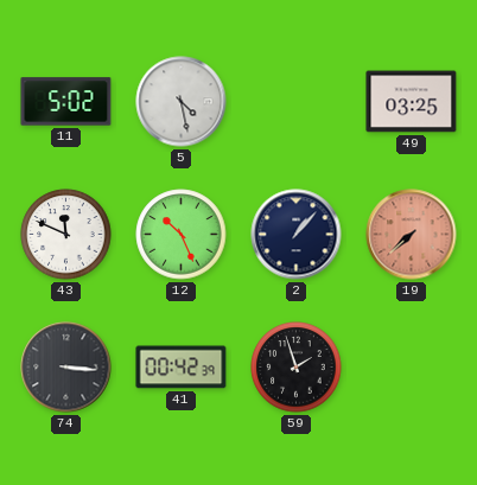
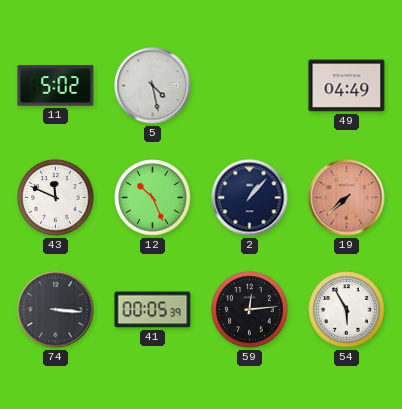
49: 03:25 -> 04:49 (347, 86)
41: 00:42 -> 00:05 (153, 310)
59: 1:57 -> 12:14 (250, 310)
54: none -> 5:55 (347, 310)
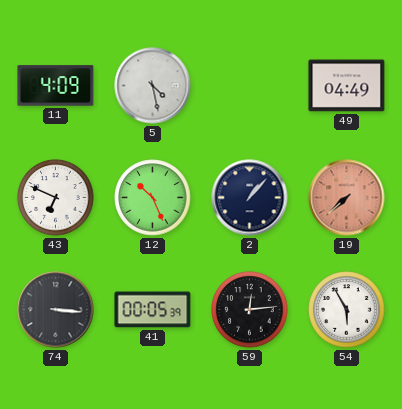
11: 5:02 -> 4:09 (56, 86)
43: 11:49 -> 6:49 (56, 198)
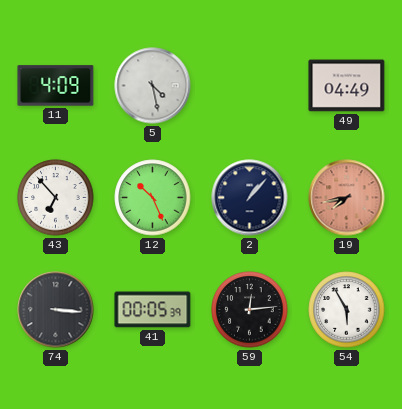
43: 6:49 -> 6:53 (56, 198)
19: 7:38 -> 7:43 (347, 198)
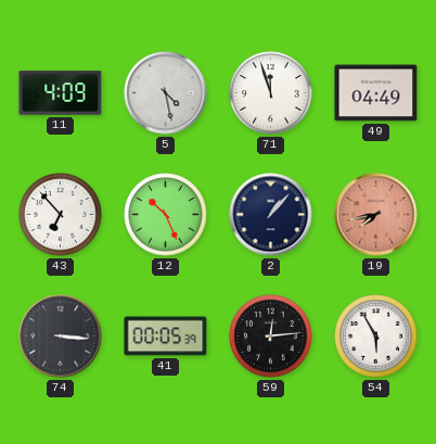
71: none -> 11:57 (271, 93)
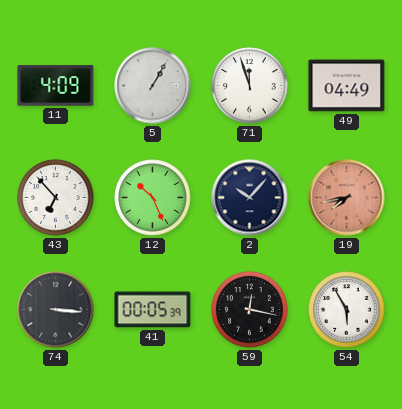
5: 4:28 -> 1:05 (153, 86)
2: 1:07 -> 10:07 (250, 198)
59: 12:14 -> 12:17 (250, 310)
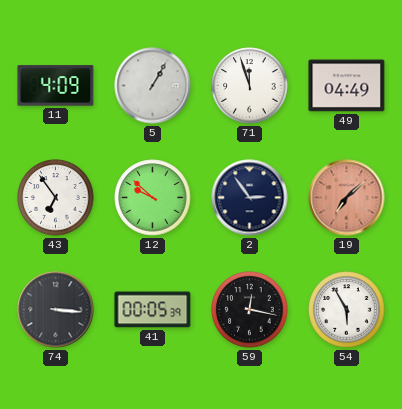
43: 6:53 -> 6:54 (56, 198)
12: 10:26 -> 9:52 (153, 198)
2: 10:07 -> 2:54 (250, 198)
19: 7:43 -> 7:08 (347, 198)
